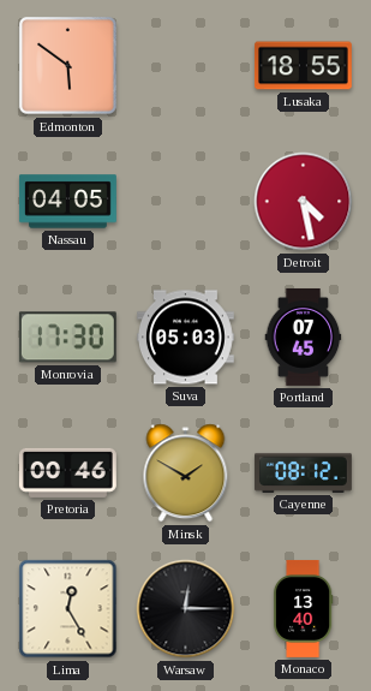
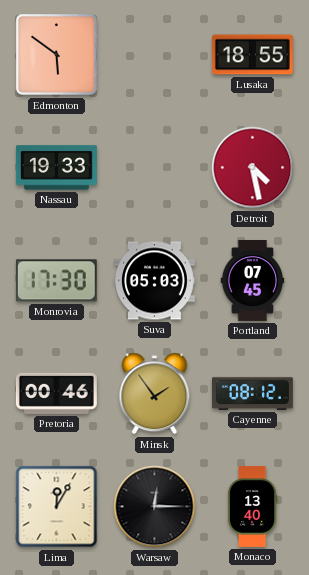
Nassau: 04:05 -> 19:33 (56, 168)
Minsk: 1:50 -> 1:54 (155, 394)
Lima: 12:25 -> 12:05 (57, 507)
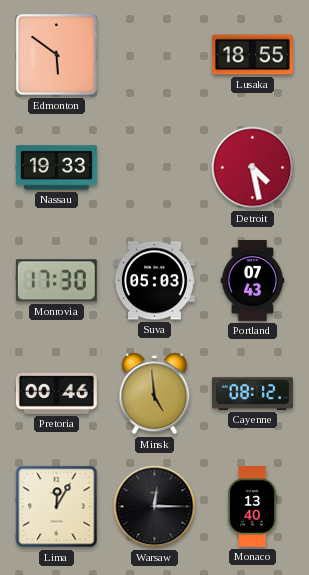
Portland: 07:45 -> 07:43 (253, 280)
Minsk: 1:54 -> 4:59 (155, 394)
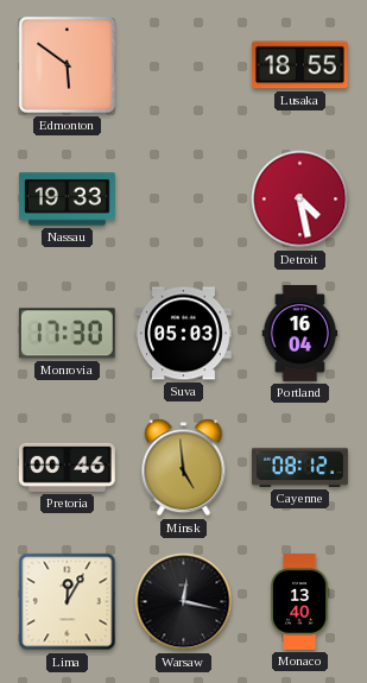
Portland: 07:43 -> 16:04 (300, 333)
Warsaw: 12:15 -> 12:17 (184, 602)
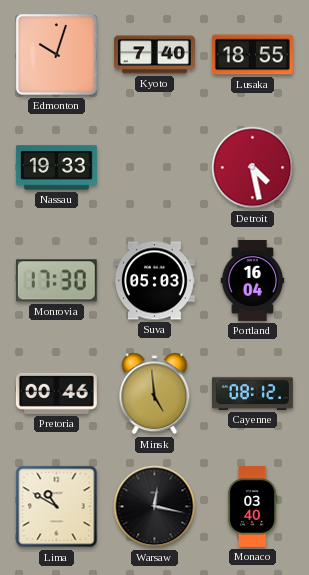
Edmonton: 5:51 -> 10:03 (57, 55)
Kyoto: none -> 7:40 (155, 55)
Lima: 12:05 -> 10:50 (57, 507)
Monaco: 13:40 -> 03:40 (252, 507)
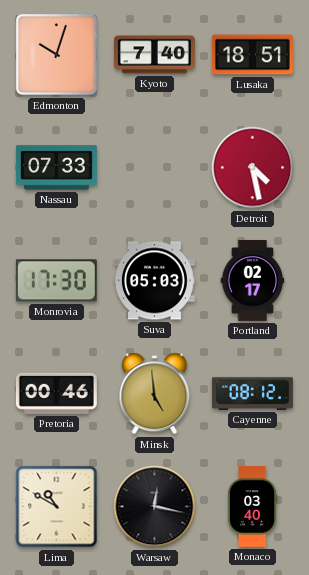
Lusaka: 18:55 -> 18:51 (252, 55)
Nassau: 19:33 -> 07:33 (56, 168)
Portland: 16:04 -> 02:17 (253, 280)
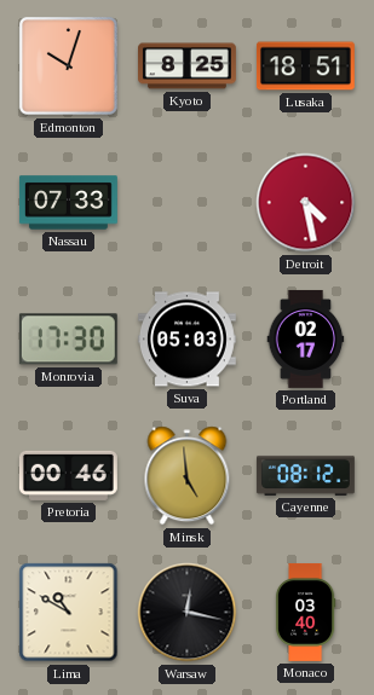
Kyoto: 7:40 -> 8:25 (188, 66)
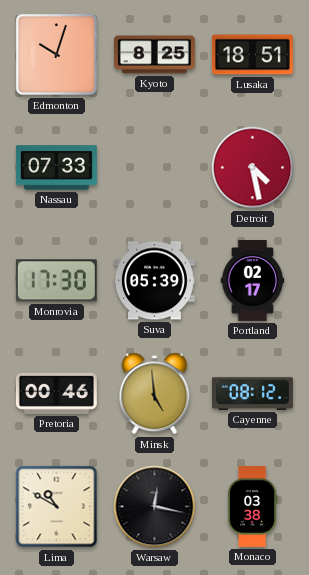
Suva: 05:03 -> 05:39 (154, 281)
Monaco: 03:40 -> 03:38 (252, 507)
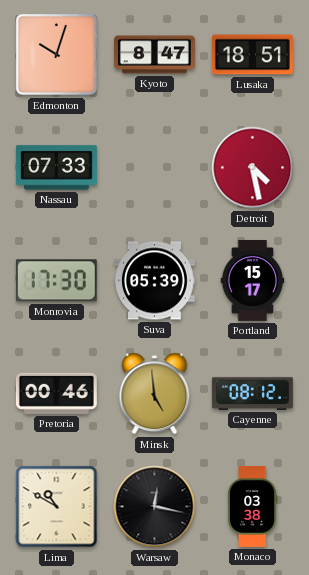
Kyoto: 8:25 -> 8:47 (155, 55)
Portland: 02:17 -> 15:17 (253, 280)
